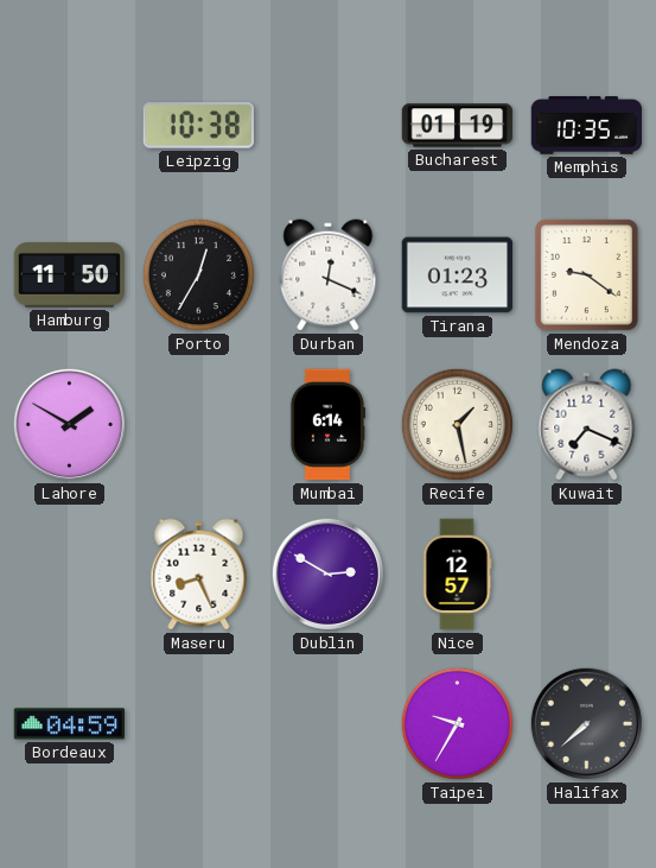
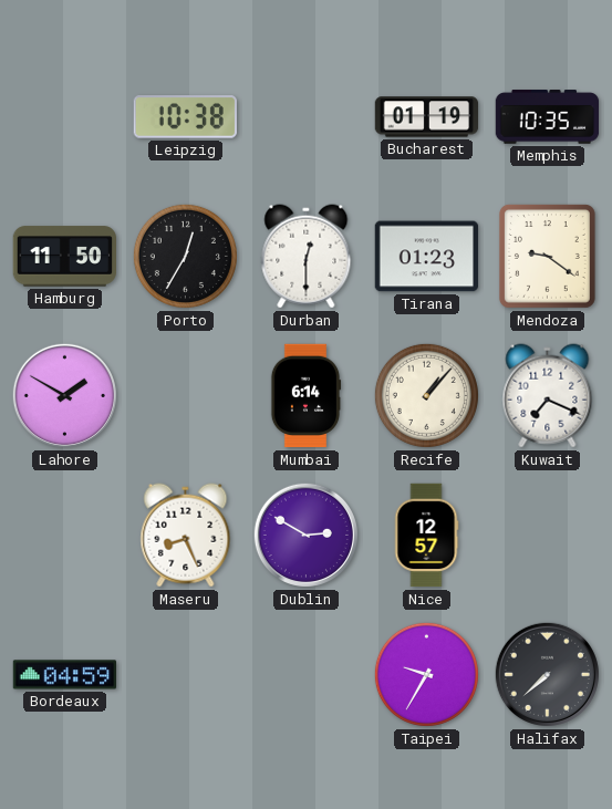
Durban: 12:19 -> 12:30 (307, 257)
Recife: 1:28 -> 1:07 (426, 395)
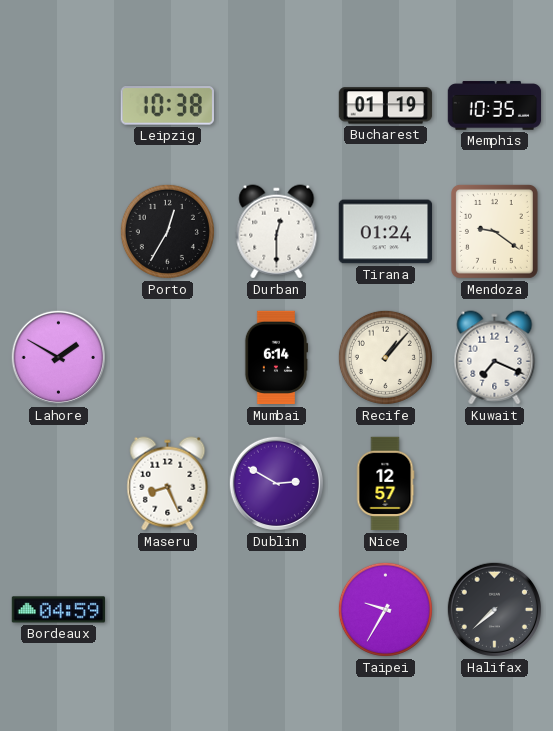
Hamburg: 11:50 -> none (64, 257)
Tirana: 01:23 -> 01:24 (386, 232)
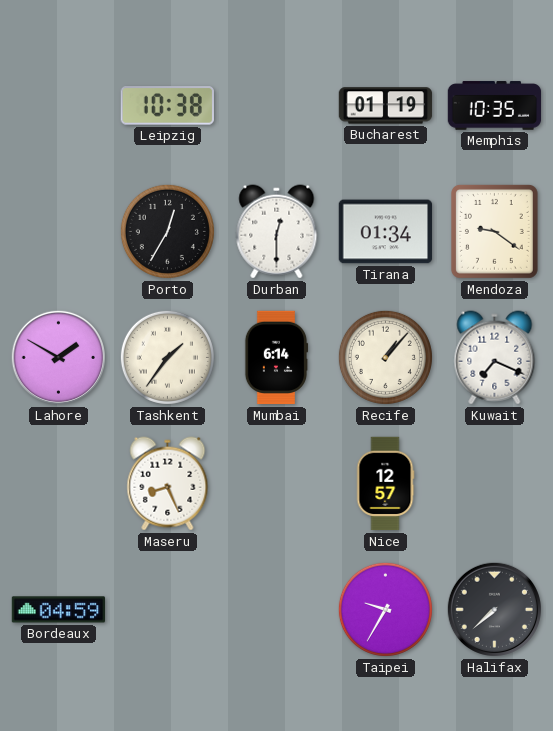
Tirana: 01:24 -> 01:34 (386, 232)
Tashkent: none -> 1:36 (167, 357)
Dublin: 2:50 -> none (276, 483)
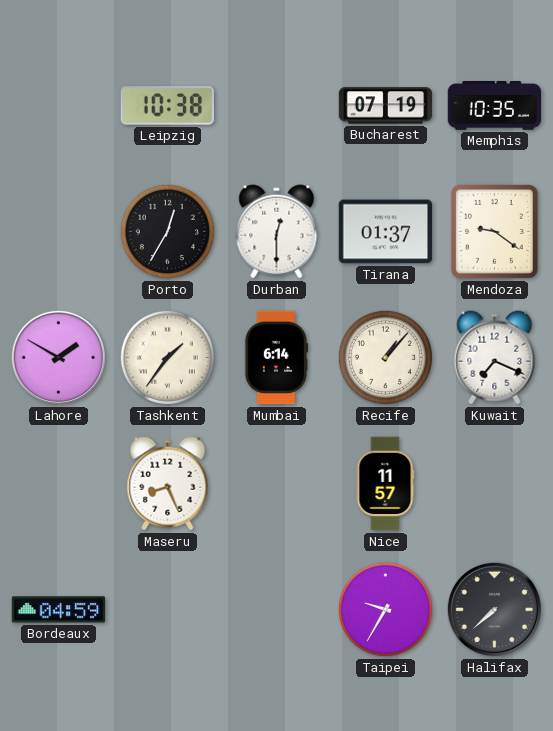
Bucharest: 01:19 -> 07:19 (386, 106)
Tirana: 01:34 -> 01:37 (386, 232)
Nice: 12:57 -> 11:57 (385, 484)
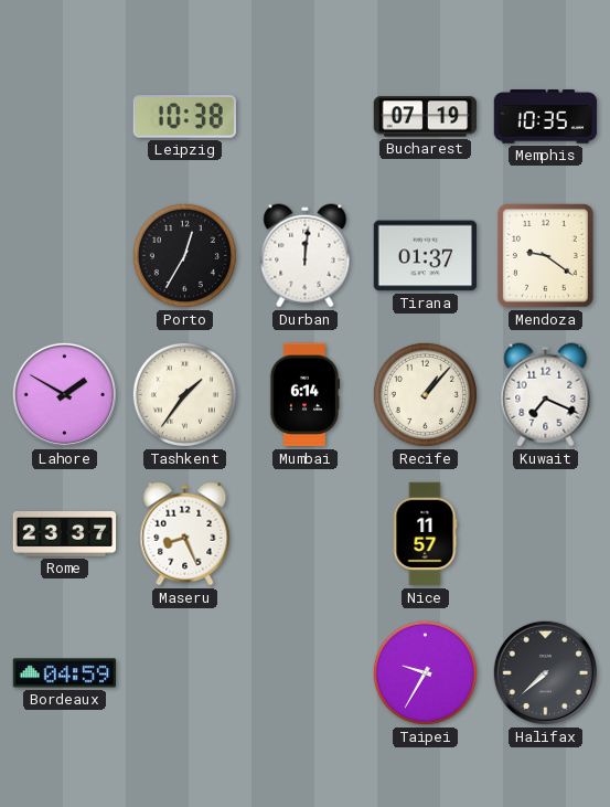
Durban: 12:30 -> 12:01 (306, 256)
Rome: none -> 23:37 (65, 534)
